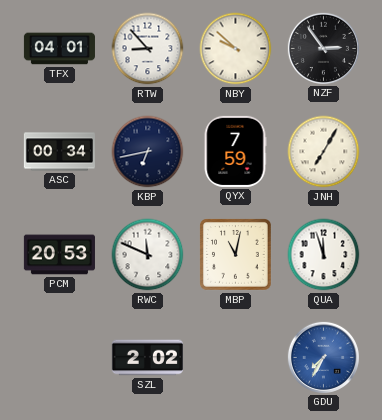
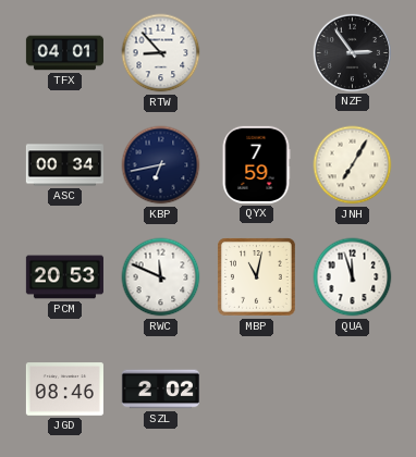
NBY: 9:52 -> none (236, 49)
JGD: none -> 08:46 (64, 390)
GDU: 7:35 -> none (323, 357)
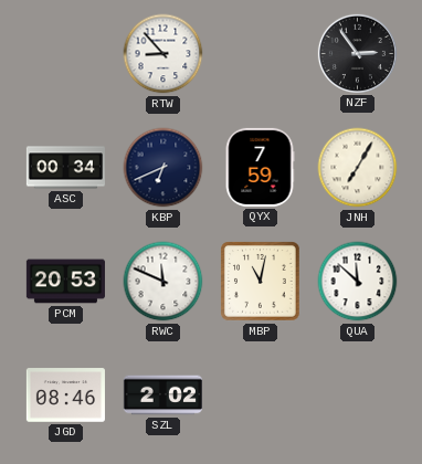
TFX: 04:01 -> none (64, 53)
KBP: 6:43 -> 6:41 (163, 168)
QUA: 11:57 -> 11:52 (358, 282)
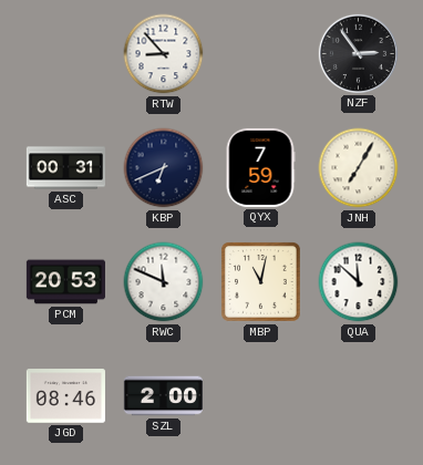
ASC: 00:34 -> 00:31 (65, 168)
SZL: 2:02 -> 2:00 (163, 396)
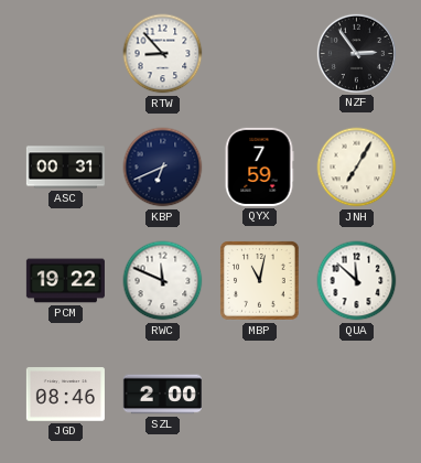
PCM: 20:53 -> 19:22 (65, 281)
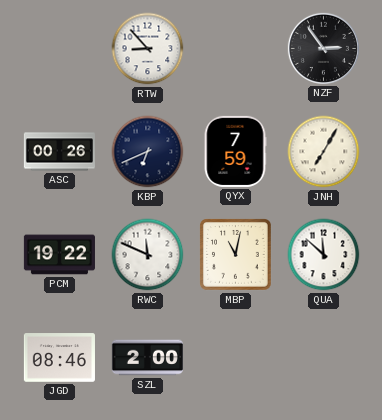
ASC: 00:31 -> 00:26 (59, 152)
